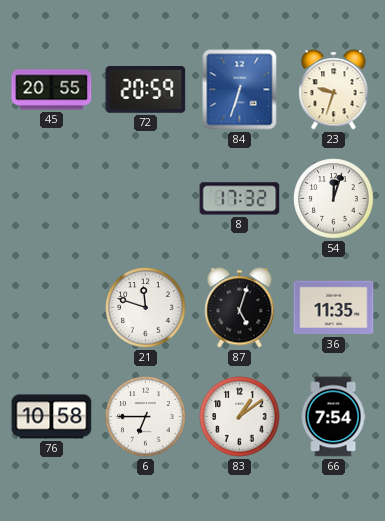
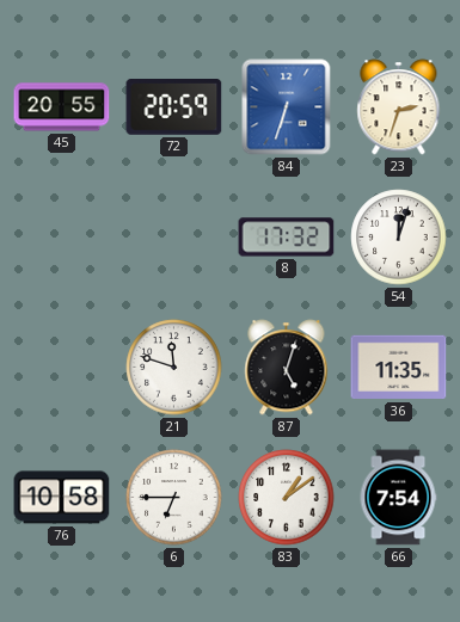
23: 9:33 -> 2:33 (399, 107)
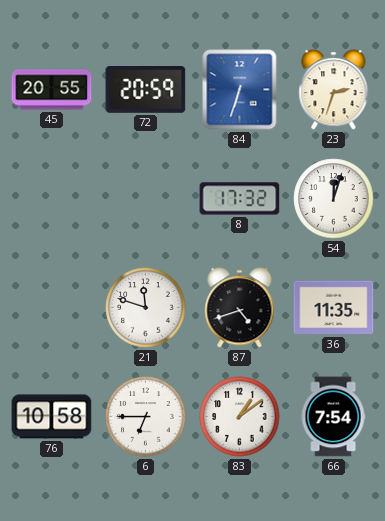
87: 5:03 -> 4:42 (240, 308)
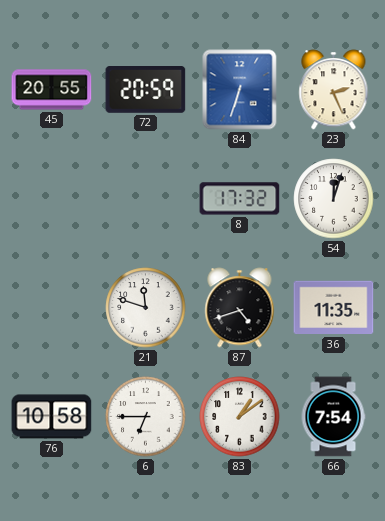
23: 2:33 -> 2:26 (334, 90)
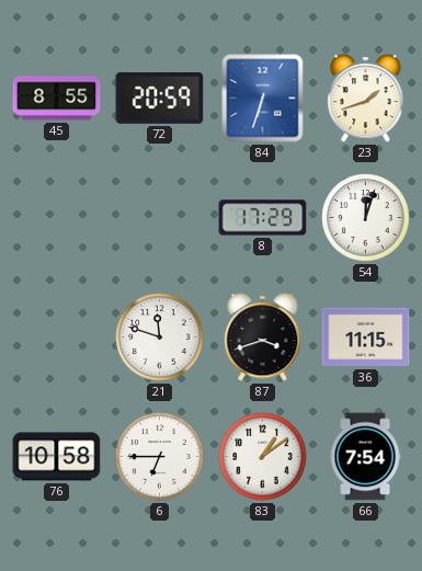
45: 20:55 -> 8:55 (57, 99)
23: 2:26 -> 1:42 (366, 99)
8: 17:32 -> 17:29 (263, 218)
87: 4:42 -> 3:42 (263, 338)
36: 11:35 -> 11:15 (366, 338)
